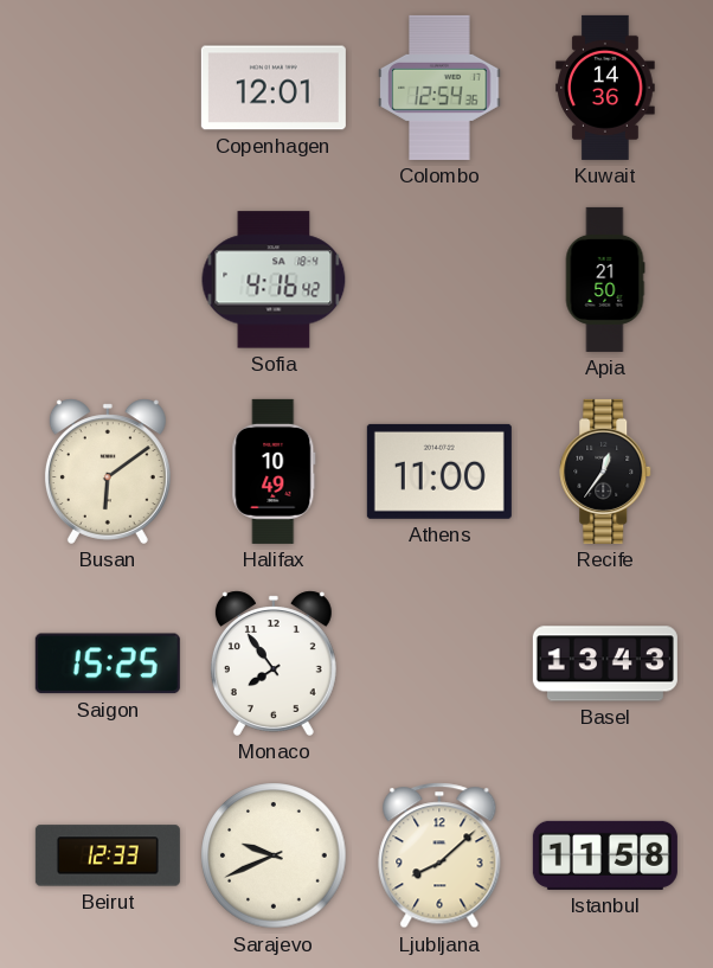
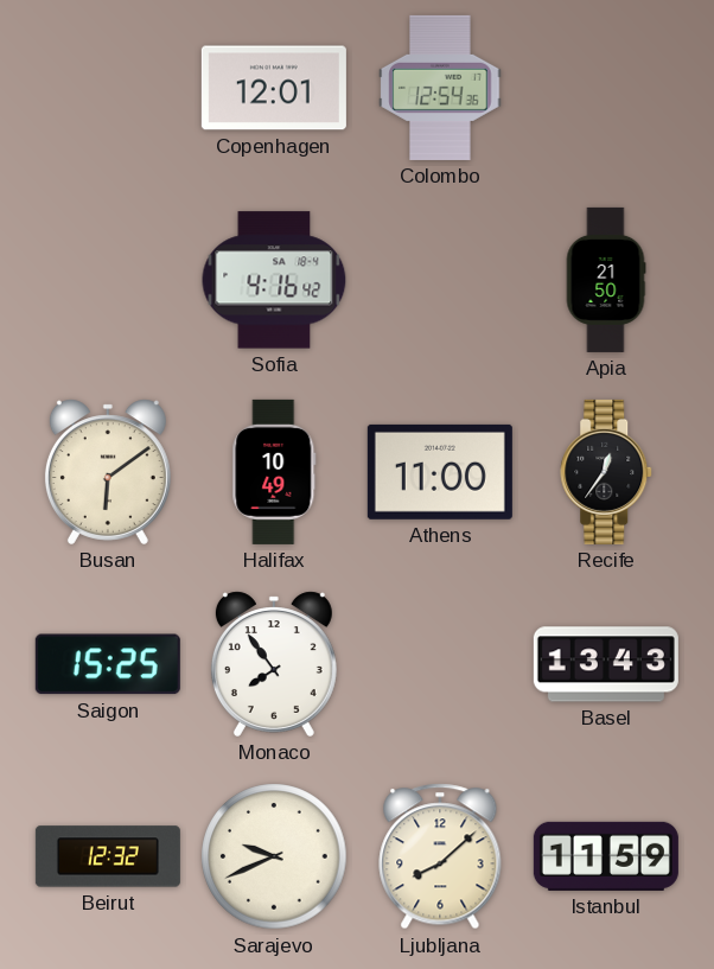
Kuwait: 14:36 -> none (605, 88)
Beirut: 12:33 -> 12:32 (108, 856)
Istanbul: 11:58 -> 11:59 (606, 856)
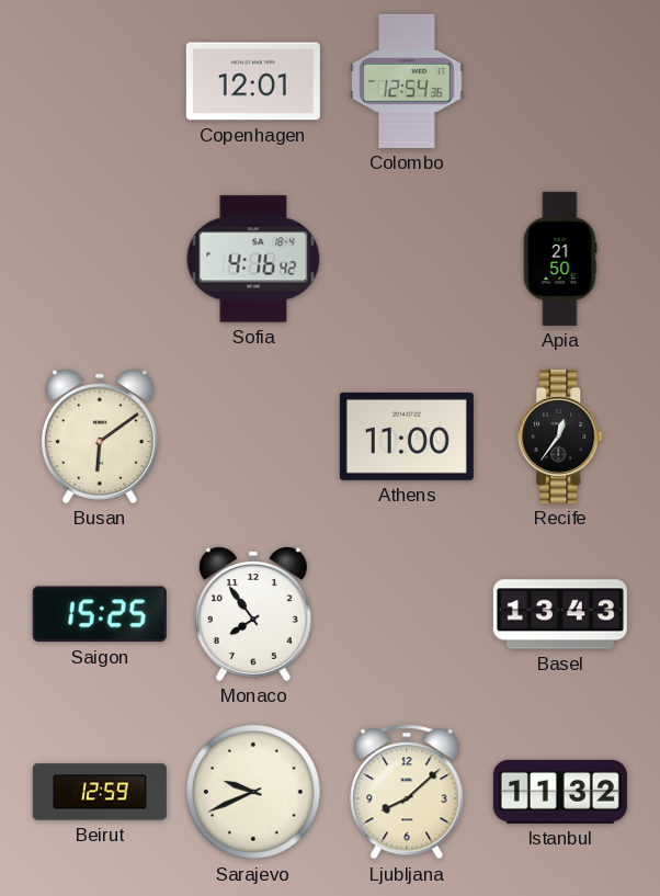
Halifax: 10:49 -> none (274, 472)
Beirut: 12:32 -> 12:59 (100, 792)
Istanbul: 11:59 -> 11:32 (560, 792)
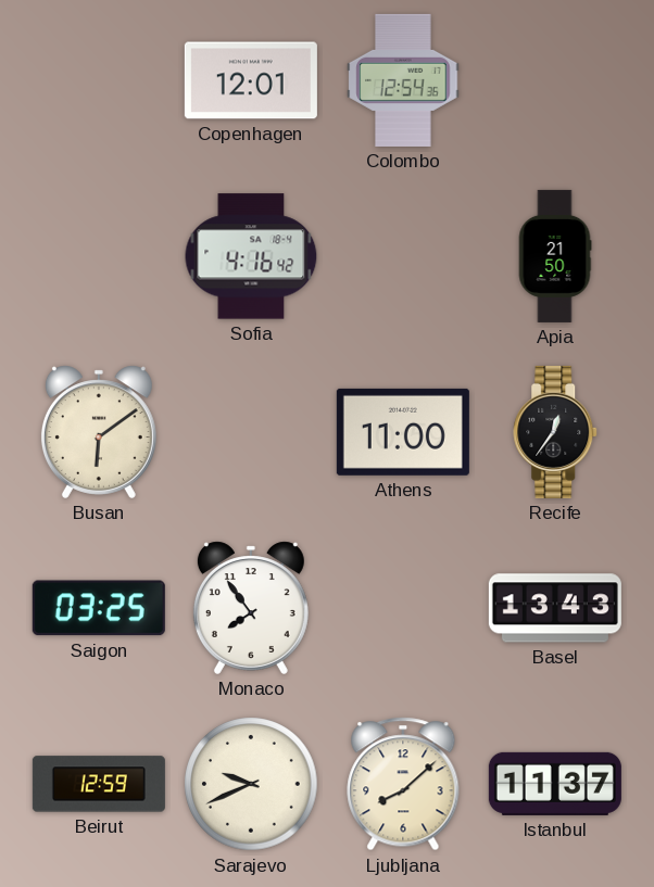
Saigon: 15:25 -> 03:25 (99, 608)
Istanbul: 11:32 -> 11:37 (555, 784)
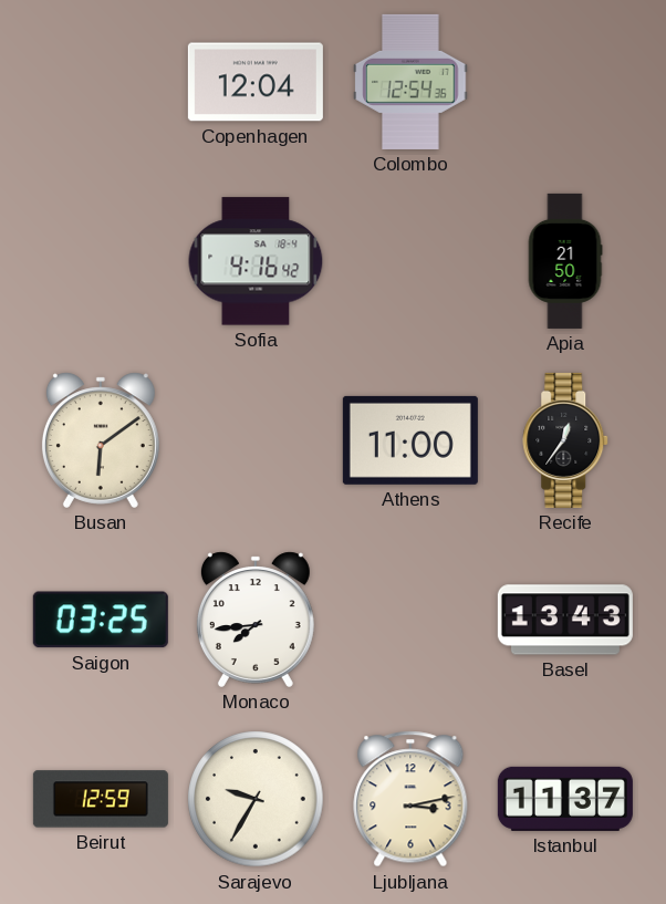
Copenhagen: 12:01 -> 12:04 (256, 82)
Monaco: 7:54 -> 7:44 (256, 620)
Sarajevo: 9:41 -> 9:35 (256, 799)
Ljubljana: 8:08 -> 3:13 (410, 799)
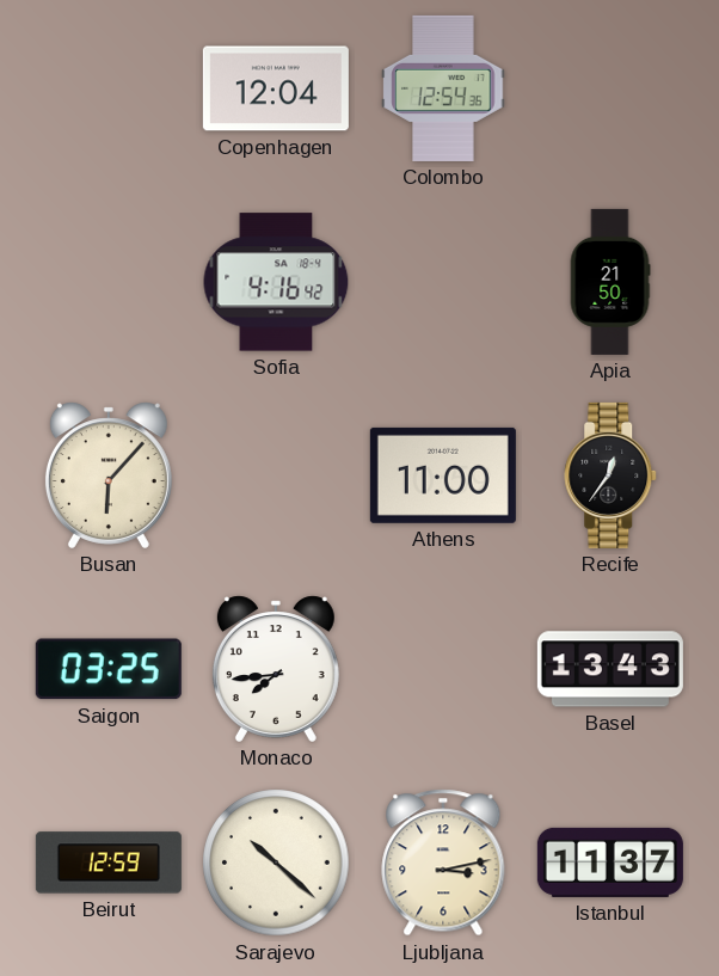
Busan: 6:09 -> 6:07 (109, 475)
Sarajevo: 9:35 -> 10:22 (276, 863)
